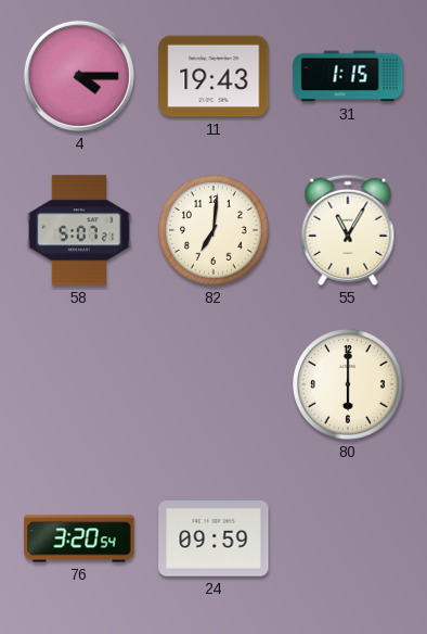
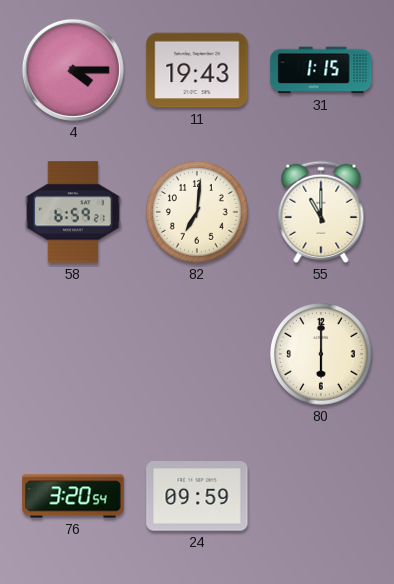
58: 5:07 -> 6:59 (73, 212)
55: 11:05 -> 11:00 (321, 212)
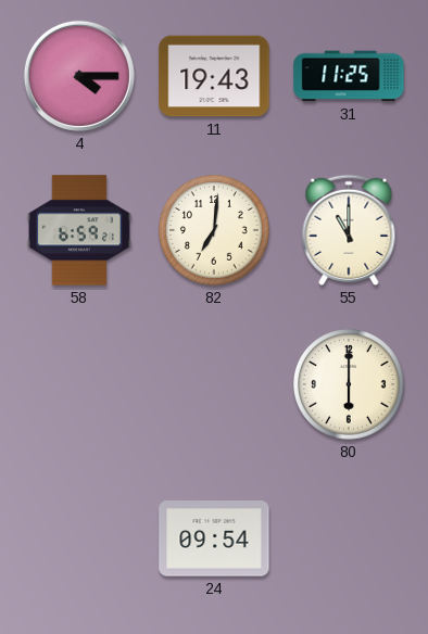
31: 1:15 -> 11:25 (349, 76)
76: 3:20 -> none (73, 496)
24: 09:59 -> 09:54 (214, 538)
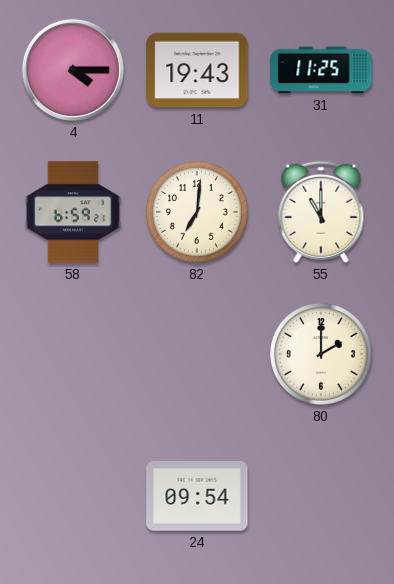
80: 6:00 -> 2:00 (322, 355)
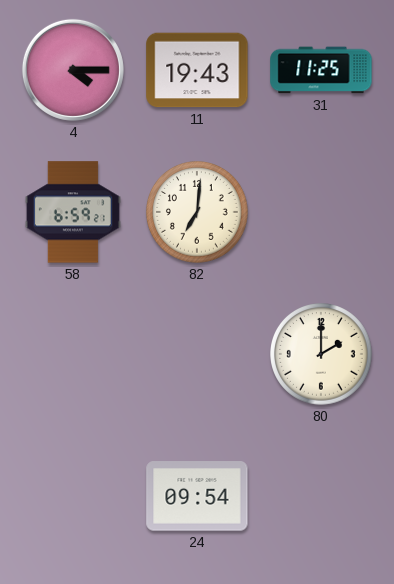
55: 11:00 -> none (321, 212)
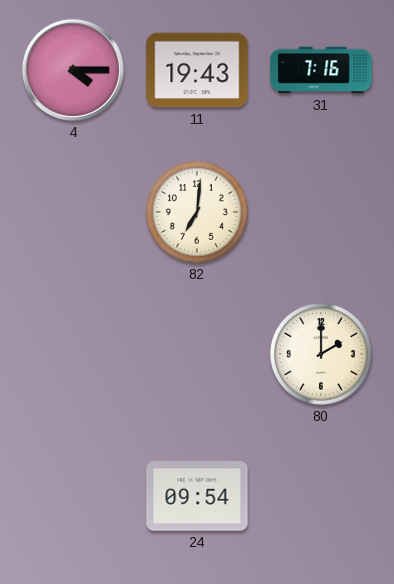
31: 11:25 -> 7:16 (321, 70)
58: 6:59 -> none (73, 212)
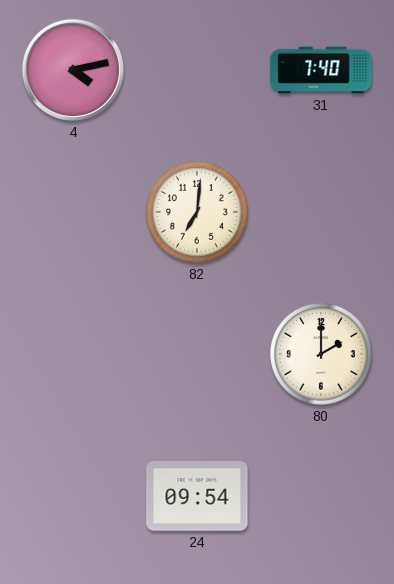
4: 4:15 -> 4:13 (73, 70)
11: 19:43 -> none (197, 70)
31: 7:16 -> 7:40 (321, 70)
